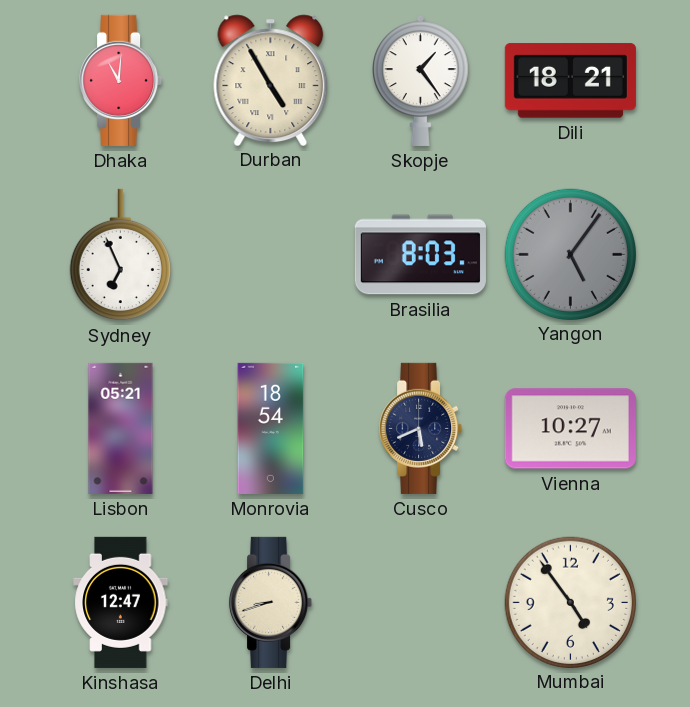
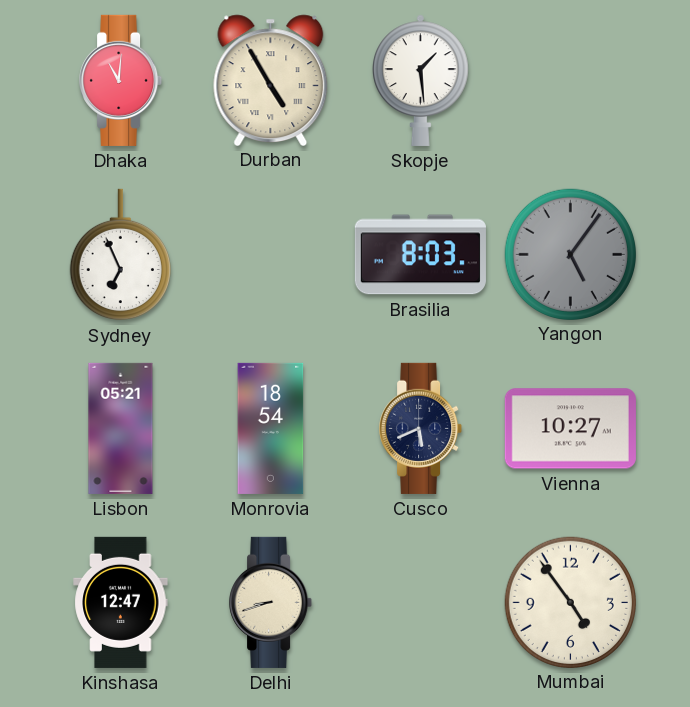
Skopje: 1:24 -> 1:29 (421, 80)
Dili: 18:21 -> none (570, 81)
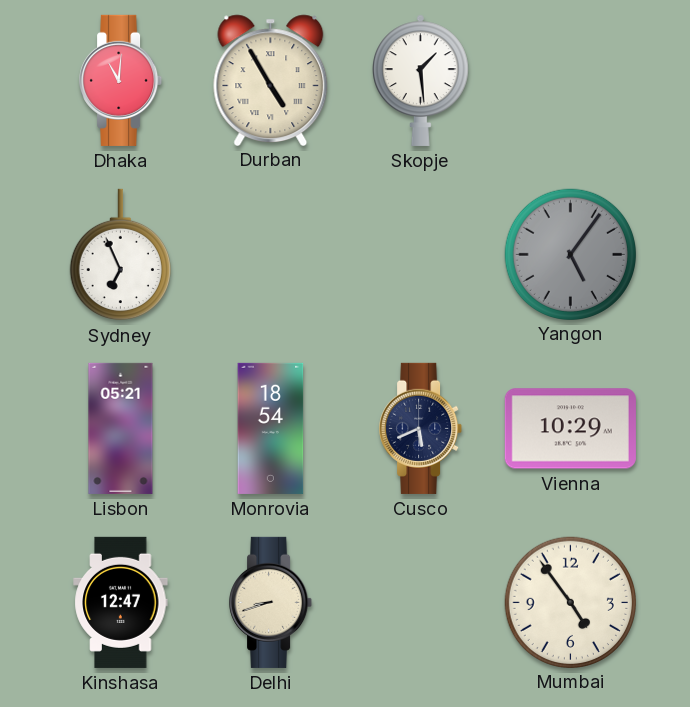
Brasilia: 8:03 -> none (420, 255)
Vienna: 10:27 -> 10:29 (570, 429)
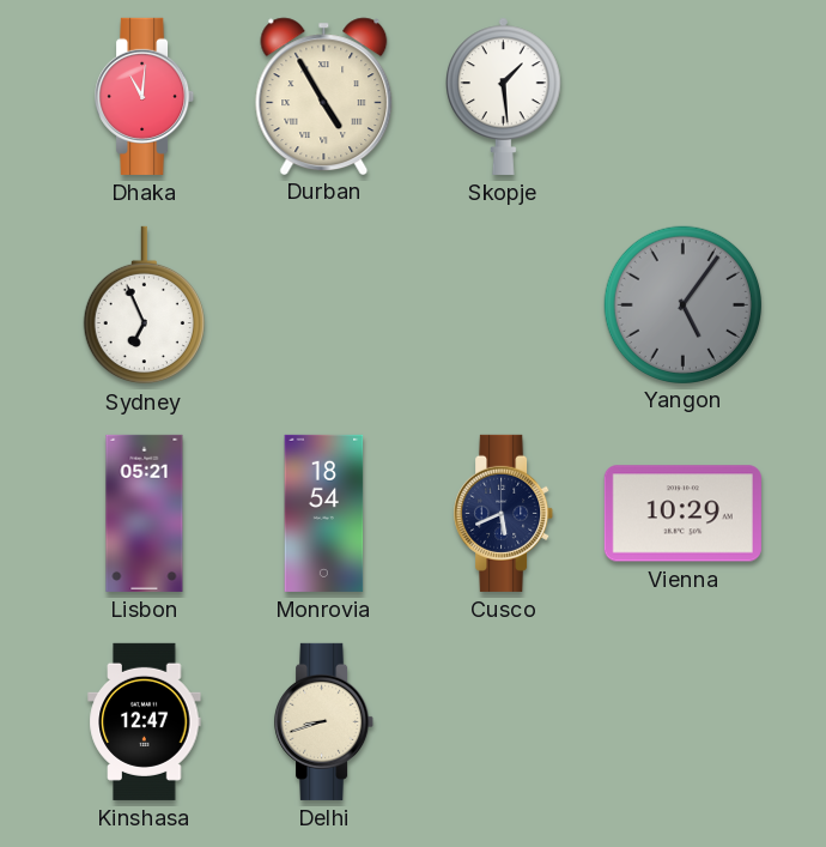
Mumbai: 4:54 -> none (570, 602)
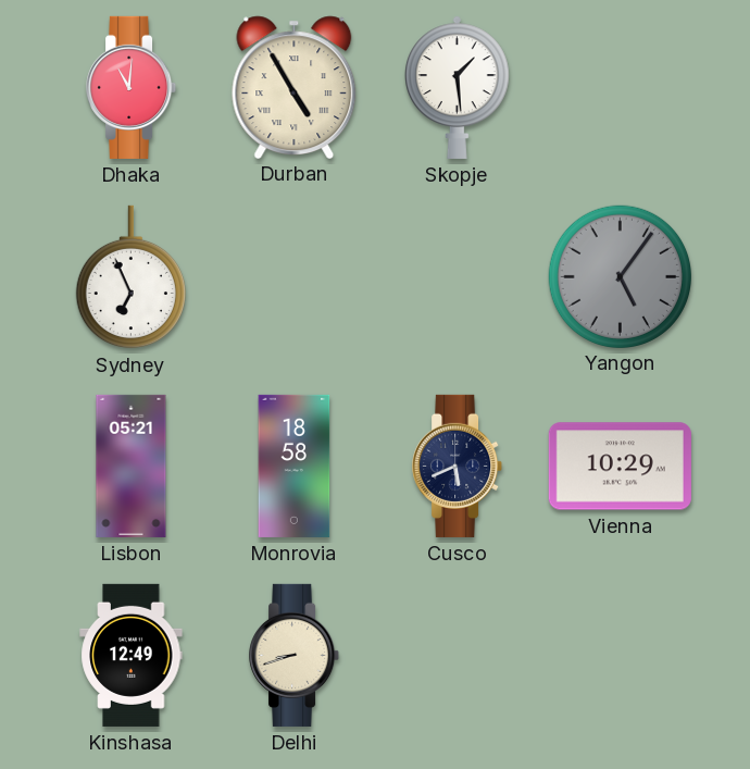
Monrovia: 18:54 -> 18:58 (295, 466)
Kinshasa: 12:47 -> 12:49 (132, 655)
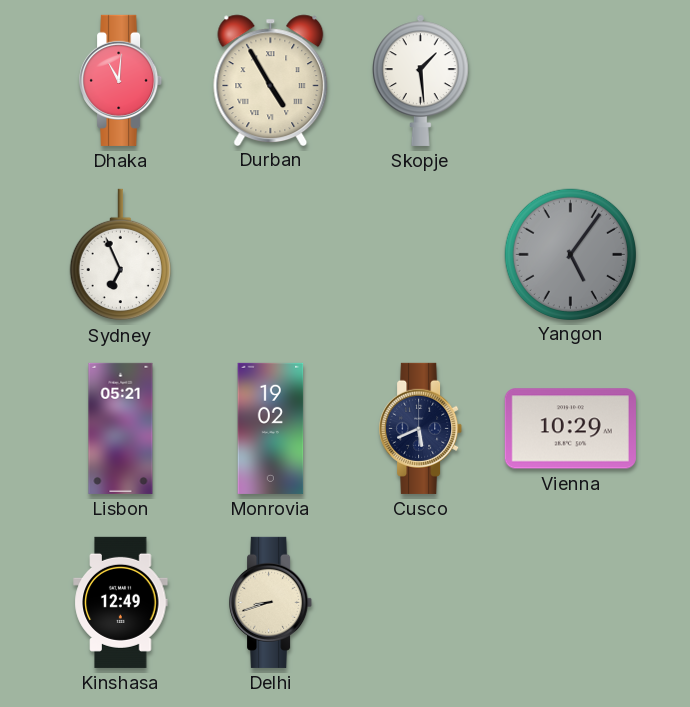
Monrovia: 18:58 -> 19:02 (271, 428)
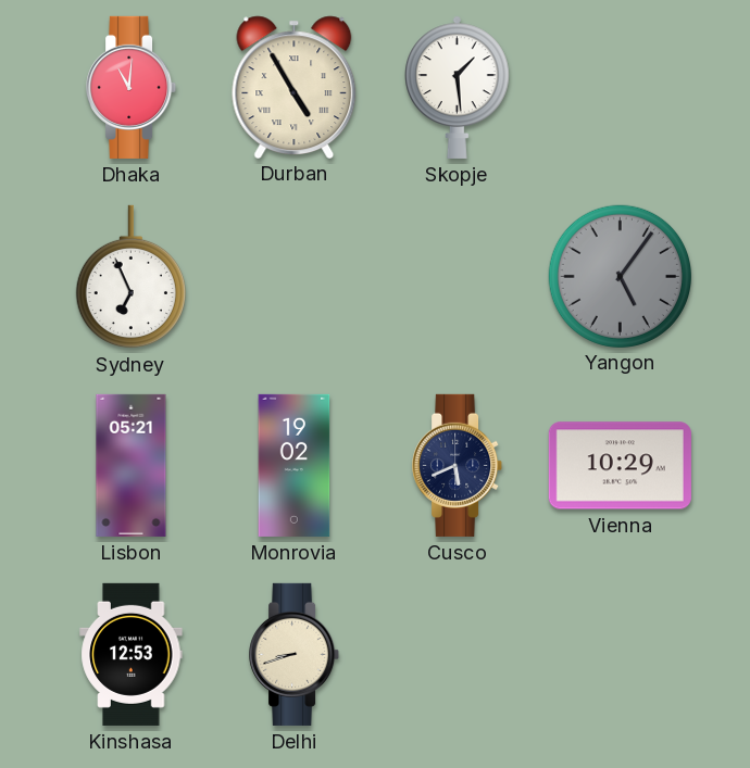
Kinshasa: 12:49 -> 12:53 (132, 654)
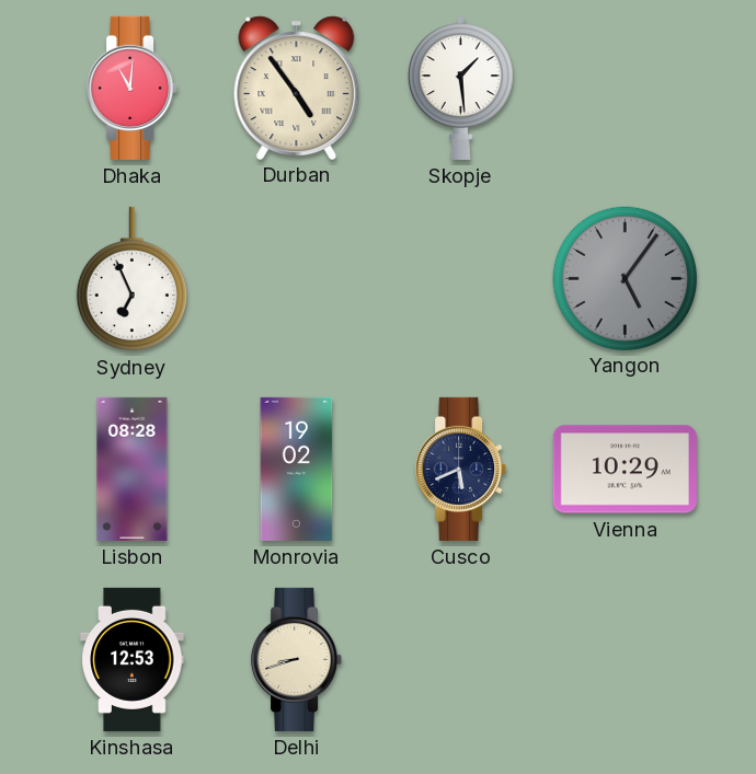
Durban: 4:55 -> 4:54 (297, 88)
Lisbon: 05:21 -> 08:28 (133, 469)
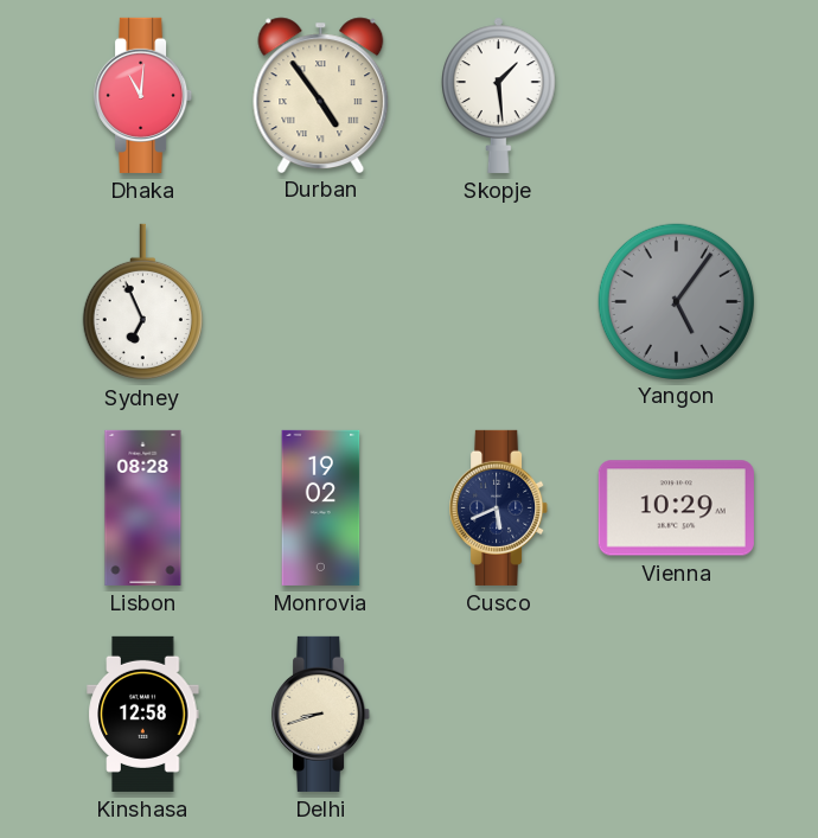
Kinshasa: 12:53 -> 12:58 (143, 714)
